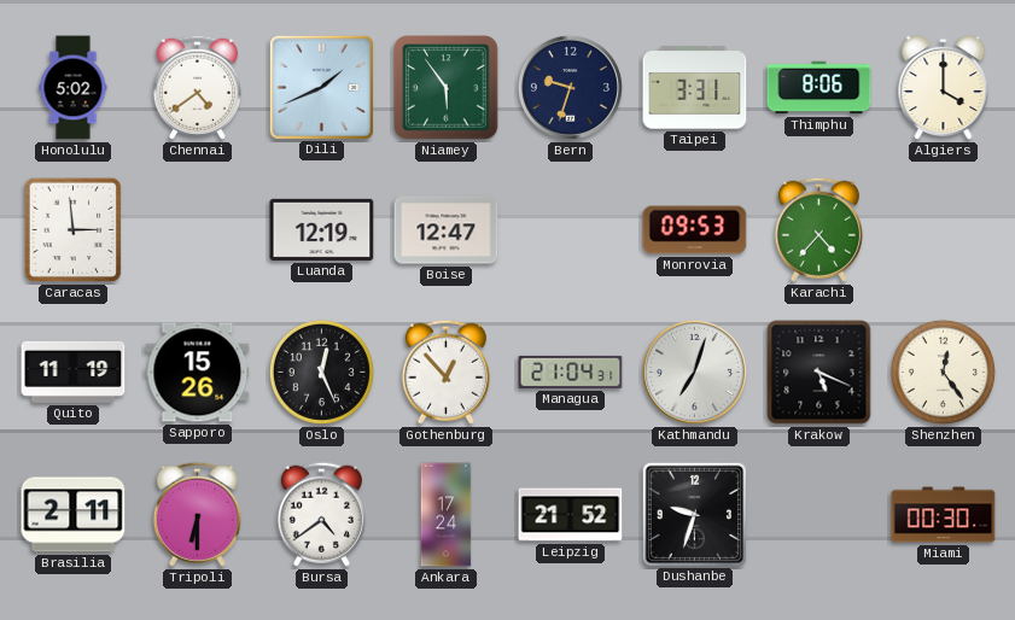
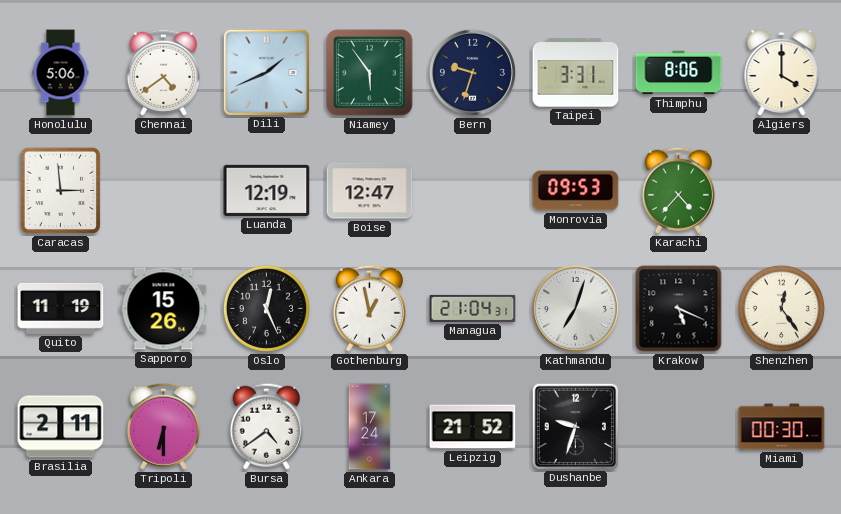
Honolulu: 5:02 -> 5:06 (61, 73)
Gothenburg: 12:53 -> 12:58 (369, 308)
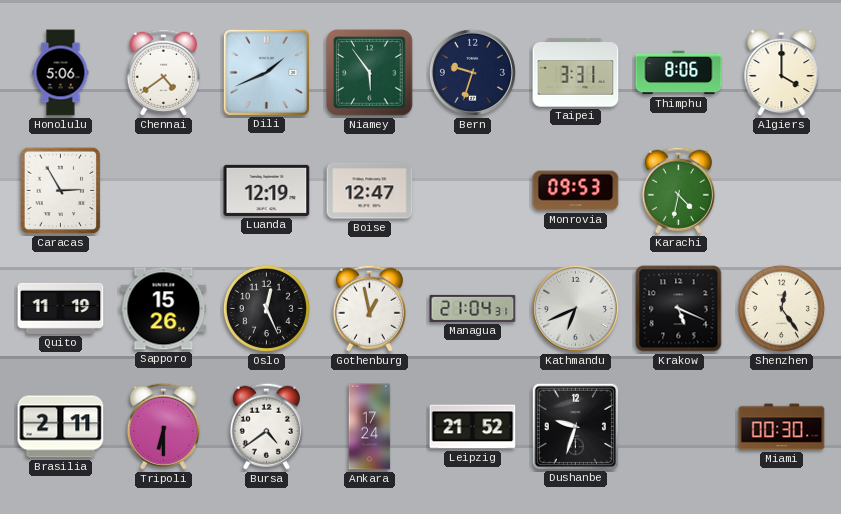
Caracas: 2:59 -> 2:55 (61, 191)
Karachi: 4:37 -> 4:32 (678, 190)
Kathmandu: 7:03 -> 6:41 (575, 308)
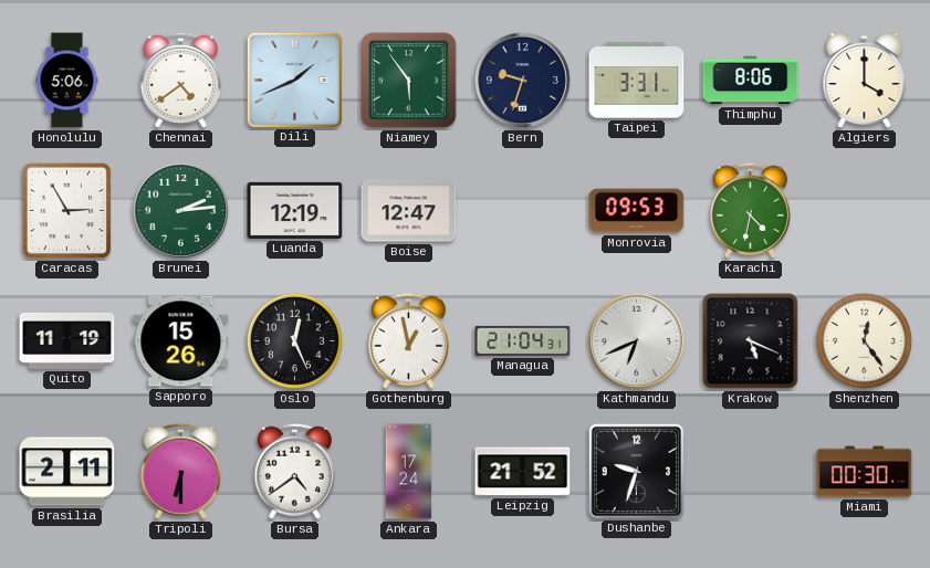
Brunei: none -> 2:14 (180, 210)
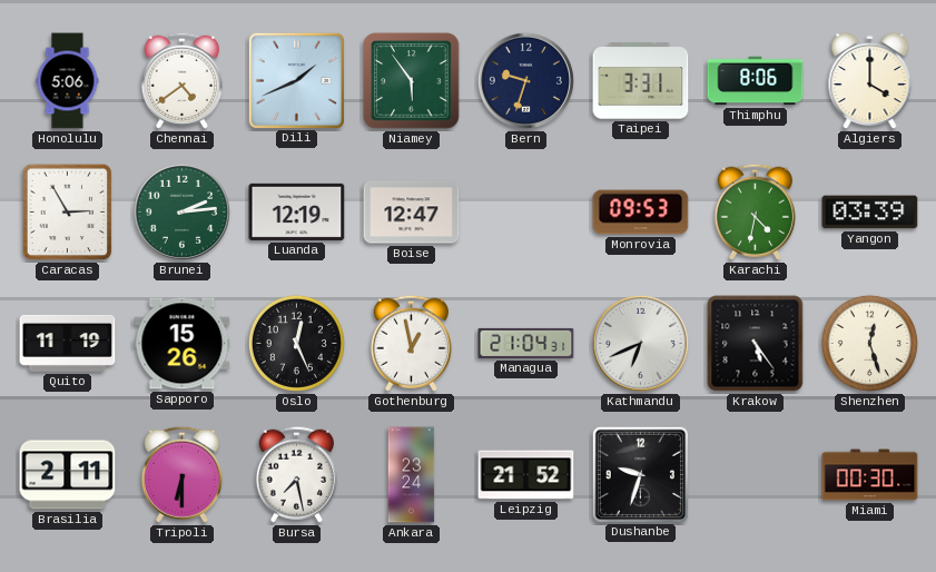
Yangon: none -> 03:39 (870, 213)
Krakow: 5:19 -> 5:24 (756, 344)
Shenzhen: 12:24 -> 12:27 (869, 343)
Bursa: 4:39 -> 7:28 (296, 474)
Ankara: 17:24 -> 23:24 (412, 475)
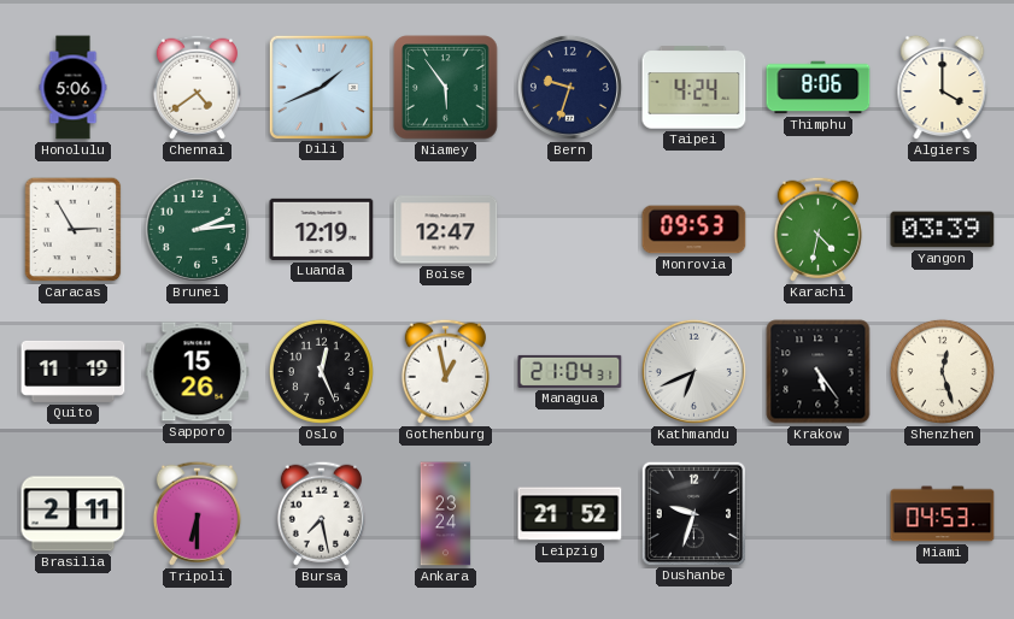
Taipei: 3:31 -> 4:24 (694, 88)
Miami: 00:30 -> 04:53 (943, 514)
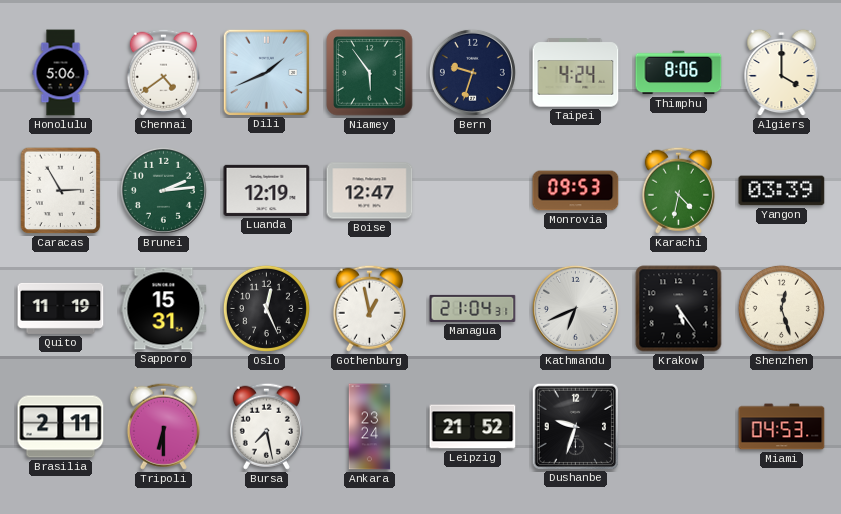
Sapporo: 15:26 -> 15:31 (164, 309)
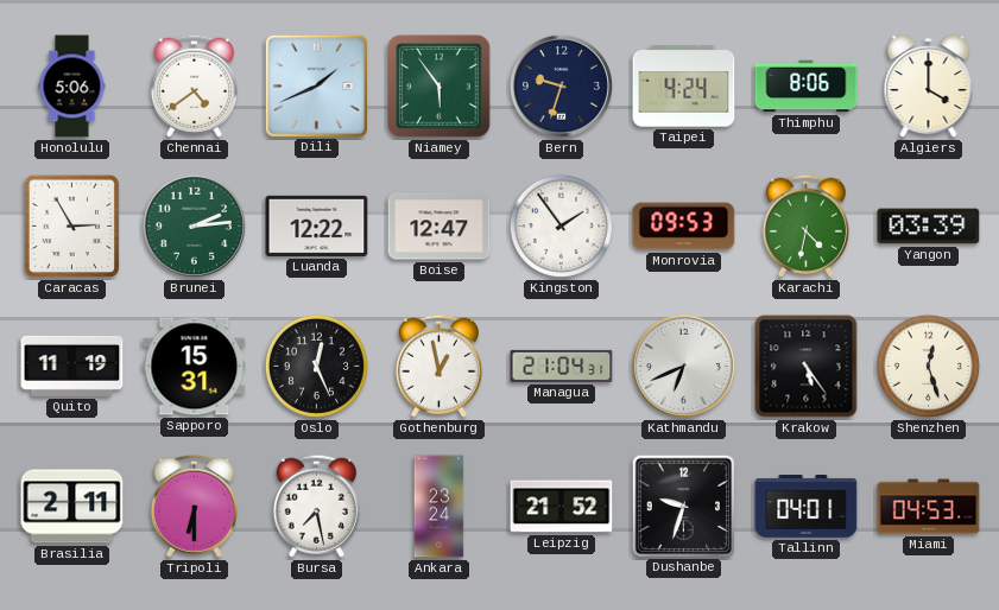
Luanda: 12:19 -> 12:22 (317, 225)
Kingston: none -> 1:54 (561, 225)
Tallinn: none -> 04:01 (807, 507)
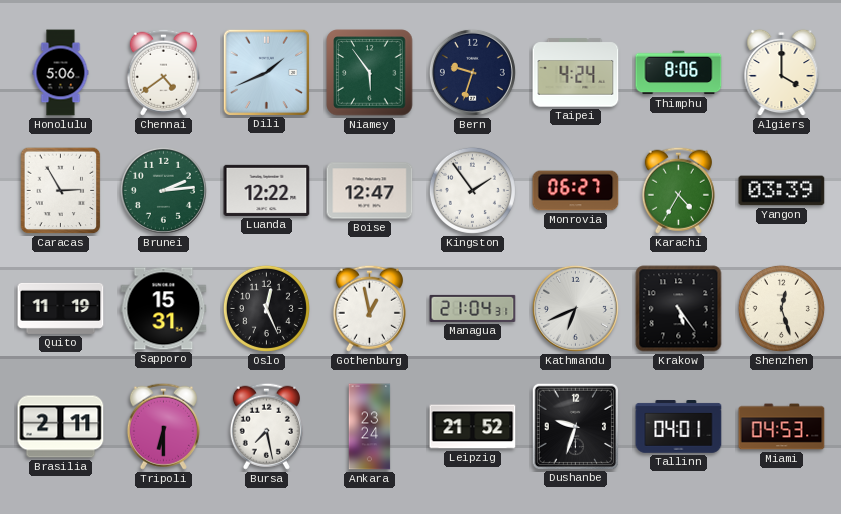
Monrovia: 09:53 -> 06:27 (576, 191)
Karachi: 4:32 -> 4:35 (678, 190)
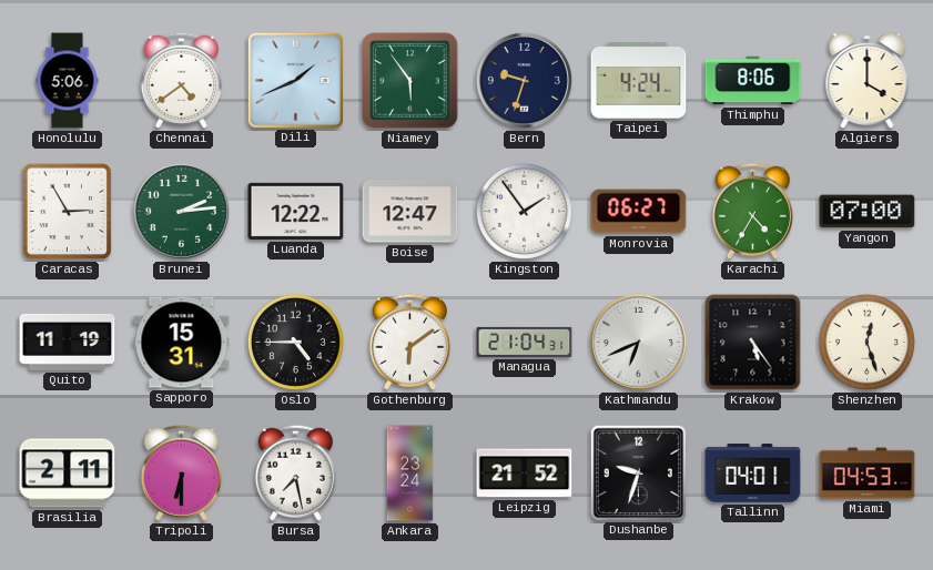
Yangon: 03:39 -> 07:00 (868, 212)
Oslo: 12:26 -> 4:45 (295, 342)
Gothenburg: 12:58 -> 6:09 (409, 342)
